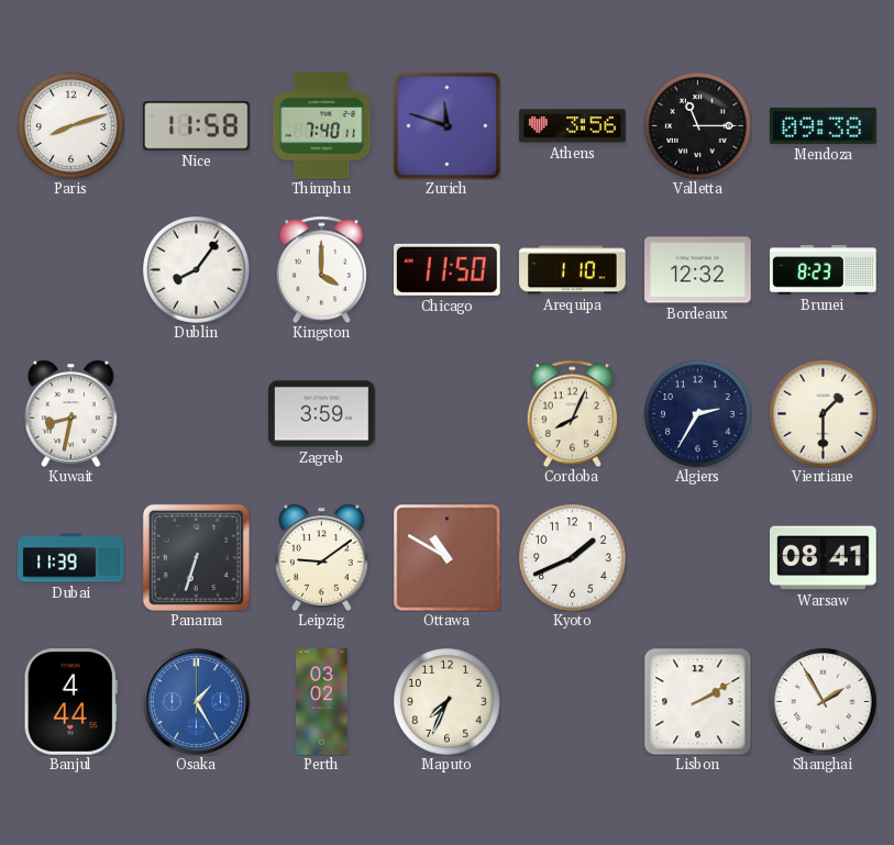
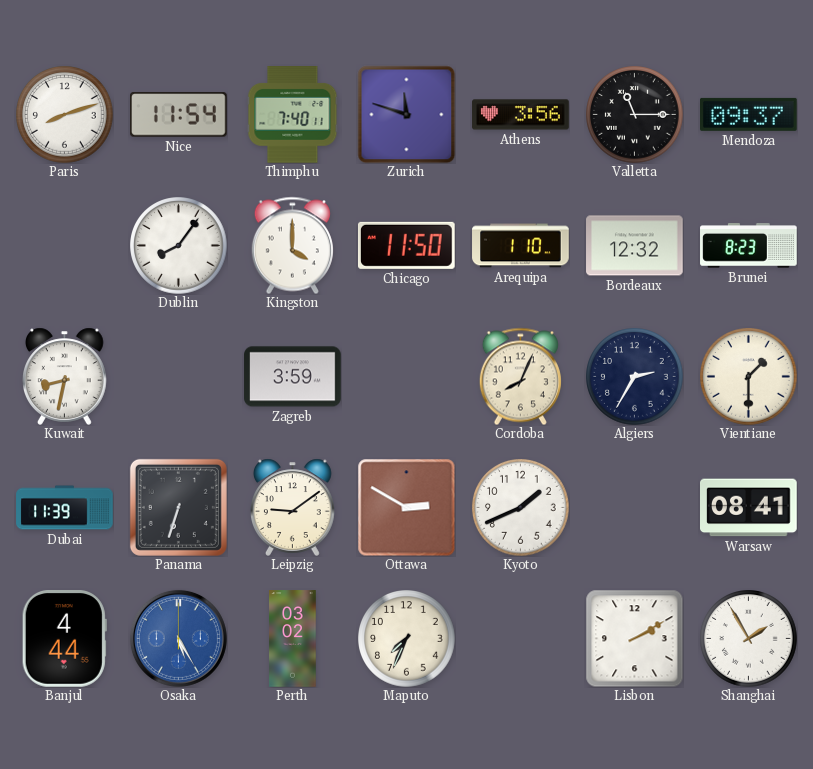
Nice: 11:58 -> 11:54 (179, 115)
Mendoza: 09:38 -> 09:37 (749, 114)
Ottawa: 10:50 -> 2:50 (406, 507)
Osaka: 1:25 -> 5:25 (178, 638)
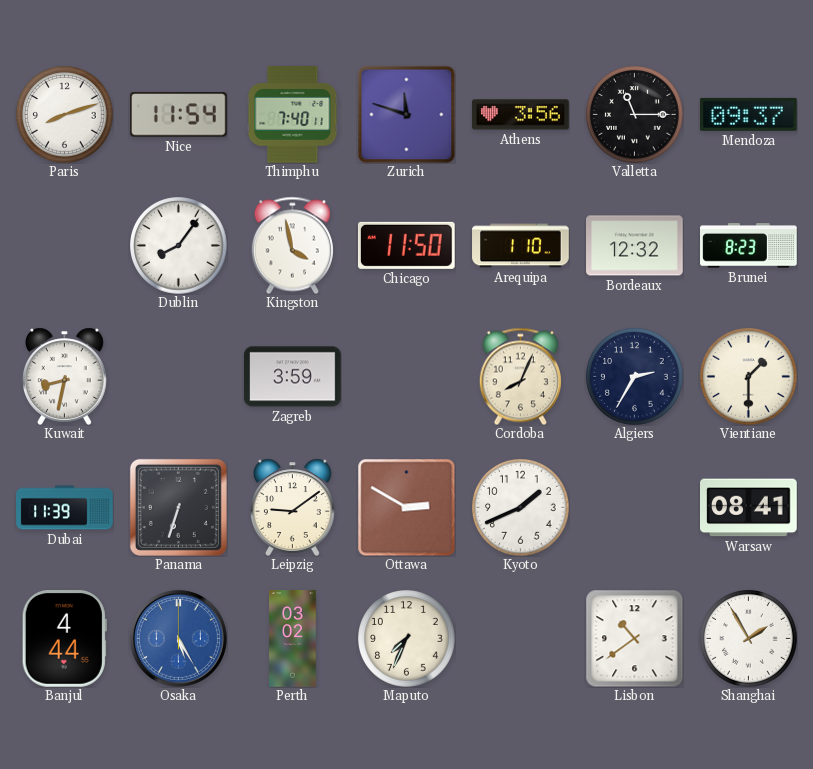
Kingston: 4:00 -> 3:58 (292, 245)
Lisbon: 2:10 -> 10:39 (634, 638)
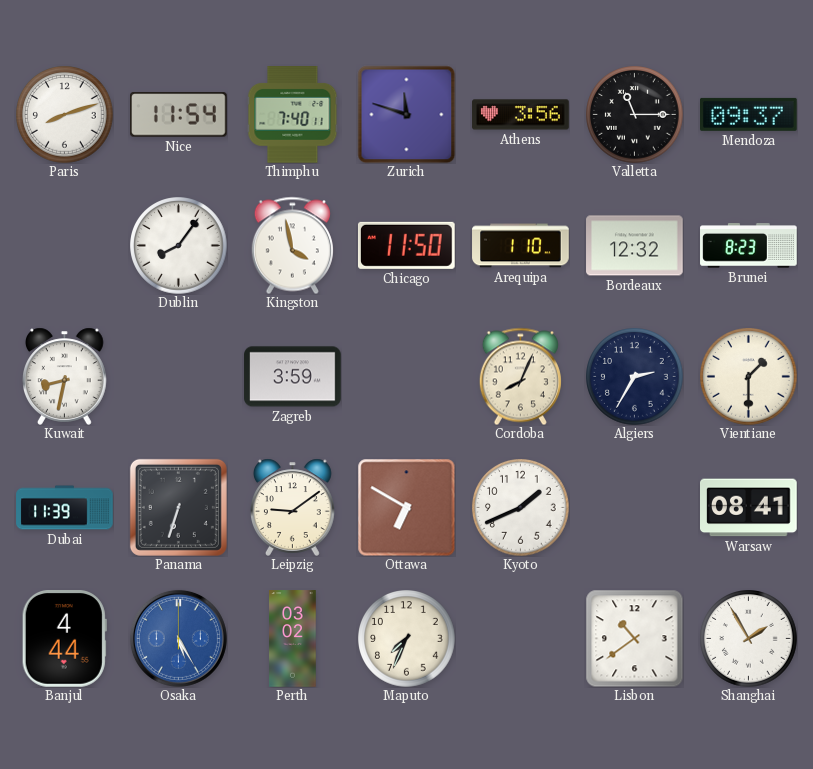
Ottawa: 2:50 -> 6:50 (406, 507)
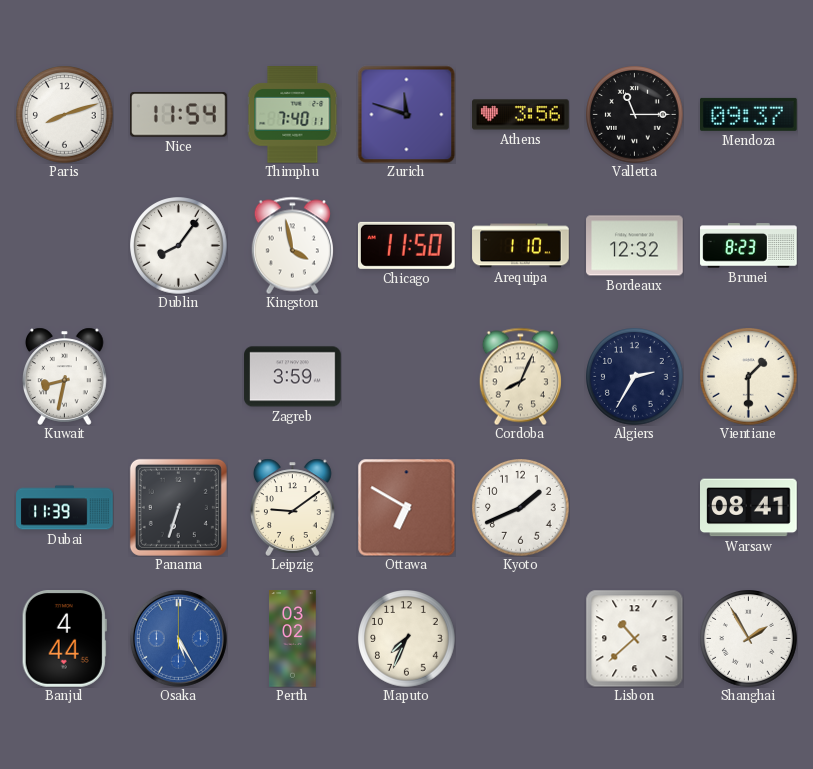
Lisbon: 10:39 -> 10:38 (634, 638)
